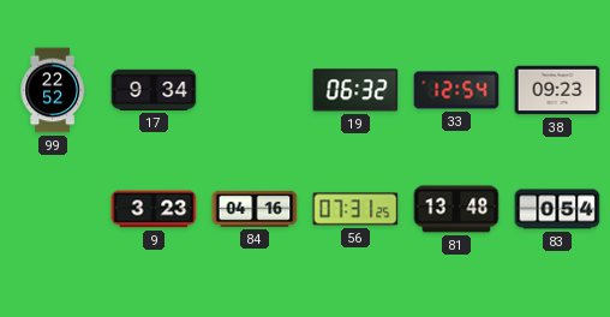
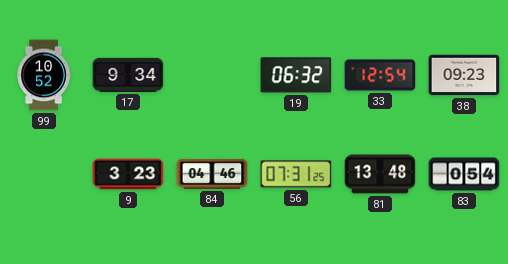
99: 22:52 -> 10:52 (44, 75)
84: 04:16 -> 04:46 (212, 174)
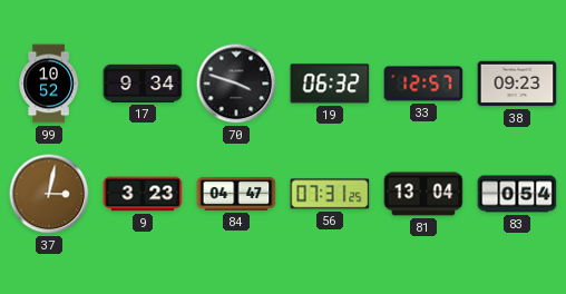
70: none -> 3:48 (236, 84)
33: 12:54 -> 12:57 (423, 84)
37: none -> 3:02 (49, 194)
84: 04:46 -> 04:47 (236, 194)
81: 13:48 -> 13:04 (423, 194)
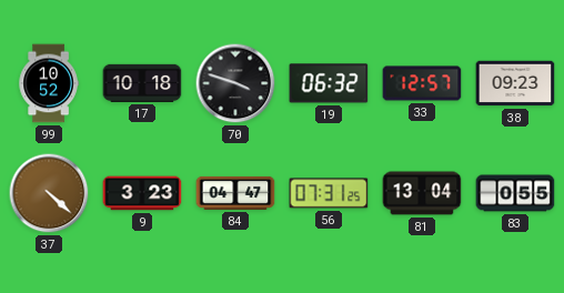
17: 9:34 -> 10:18 (142, 83)
37: 3:02 -> 4:22 (49, 193)
83: 0:54 -> 0:55 (515, 193)
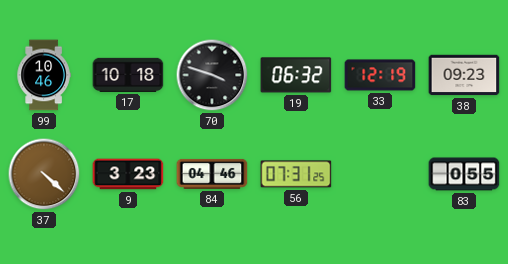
99: 10:52 -> 10:46 (44, 75)
33: 12:57 -> 12:19 (380, 75)
84: 04:47 -> 04:46 (212, 174)
81: 13:04 -> none (422, 193)
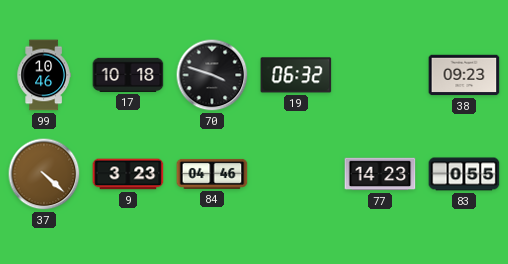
33: 12:19 -> none (380, 75)
56: 07:31 -> none (296, 174)
77: none -> 14:23 (380, 174)
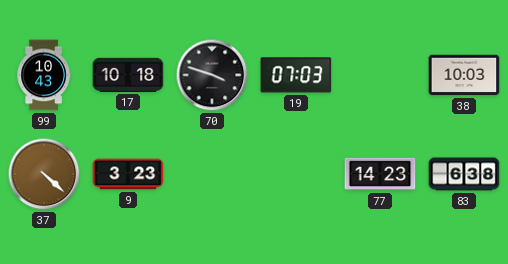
99: 10:46 -> 10:43 (44, 75)
19: 06:32 -> 07:03 (296, 75)
38: 09:23 -> 10:03 (464, 75)
84: 04:46 -> none (212, 174)
83: 0:55 -> 6:38 (464, 174)
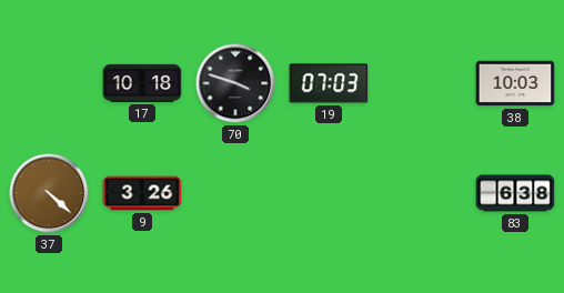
99: 10:43 -> none (44, 75)
9: 3:23 -> 3:26 (142, 193)
77: 14:23 -> none (380, 174)
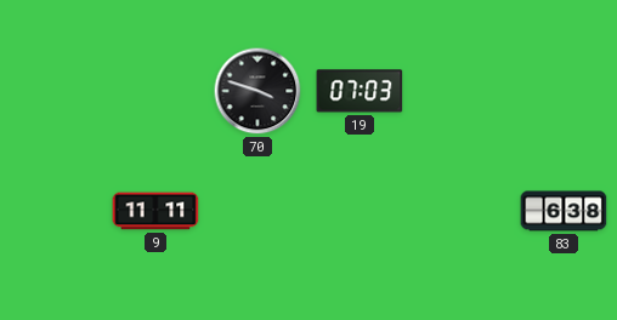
17: 10:18 -> none (142, 83)
38: 10:03 -> none (515, 83)
37: 4:22 -> none (49, 193)
9: 3:26 -> 11:11 (155, 211)
